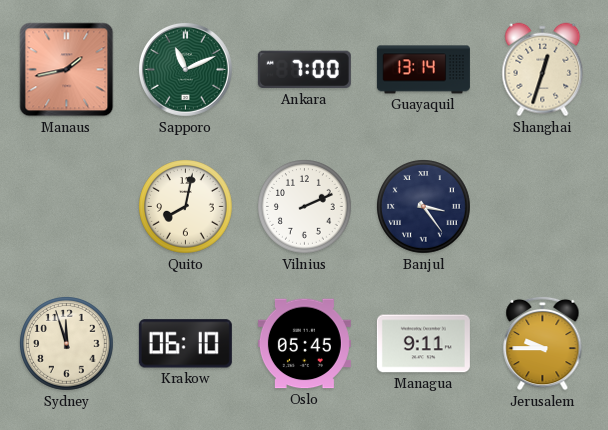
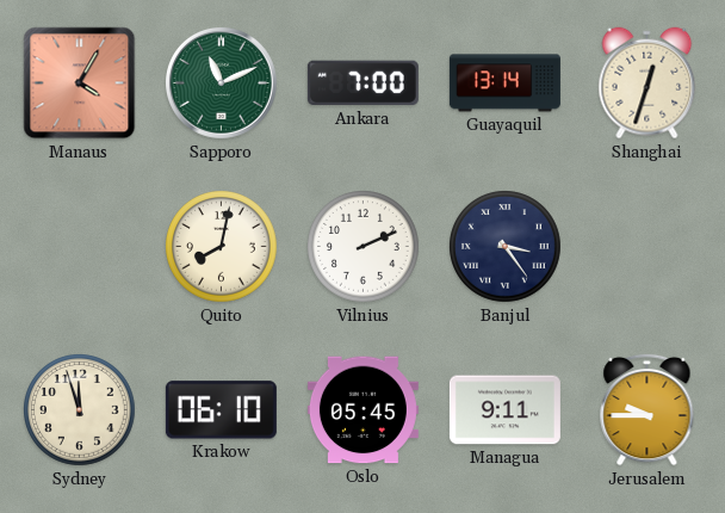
Manaus: 1:43 -> 4:05 (80, 84)
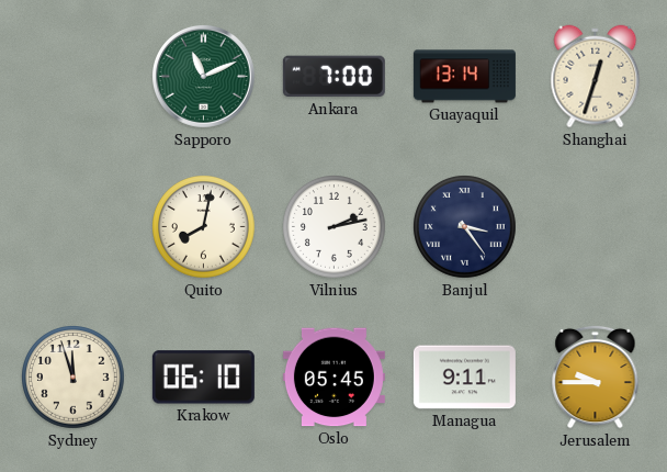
Manaus: 4:05 -> none (80, 84)
Vilnius: 2:11 -> 2:13 (335, 227)
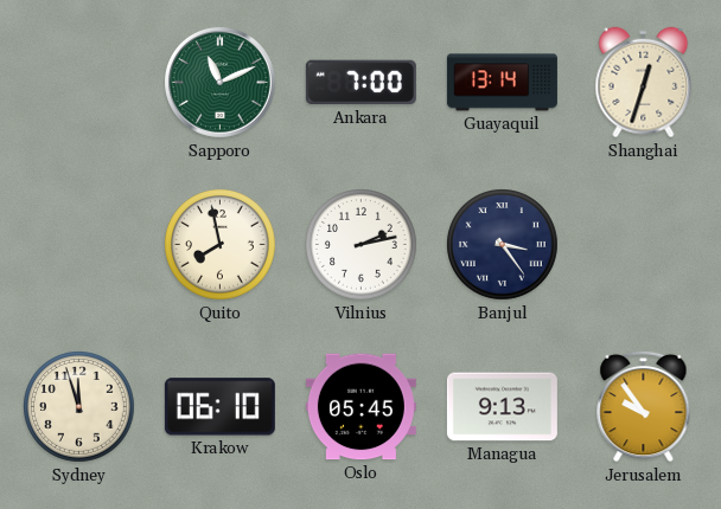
Quito: 8:02 -> 7:58 (221, 245)
Managua: 9:11 -> 9:13 (502, 407)
Jerusalem: 9:45 -> 9:54 (644, 406)
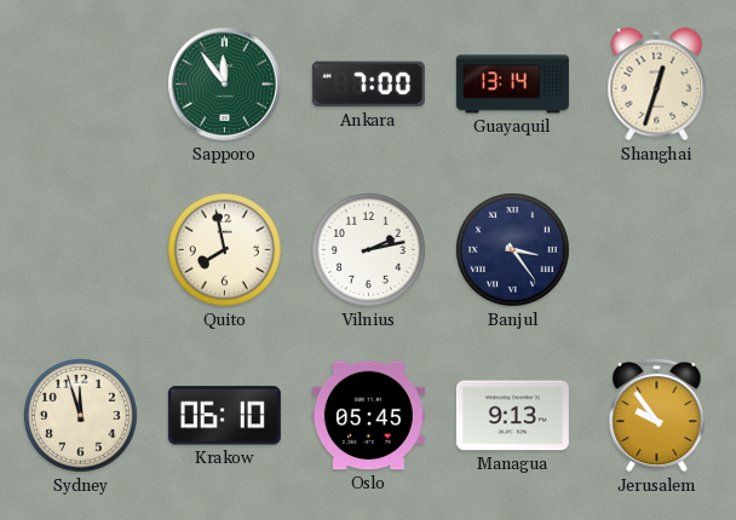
Sapporo: 11:11 -> 11:54 (224, 83)
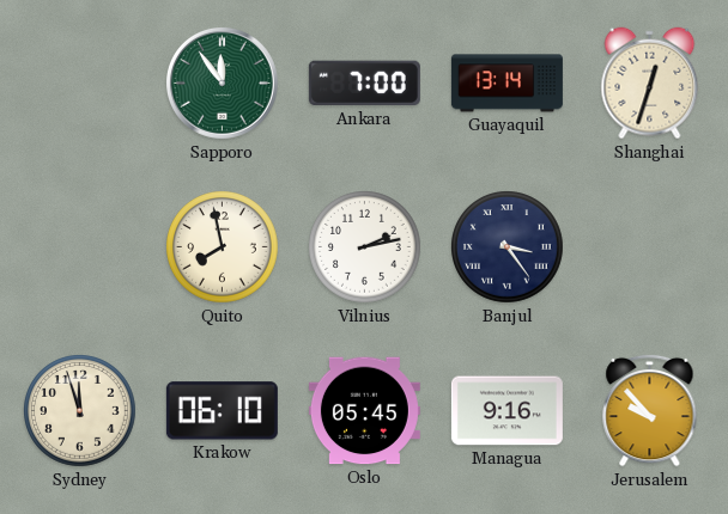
Managua: 9:13 -> 9:16 (506, 411)
Jerusalem: 9:54 -> 9:53 (650, 410)
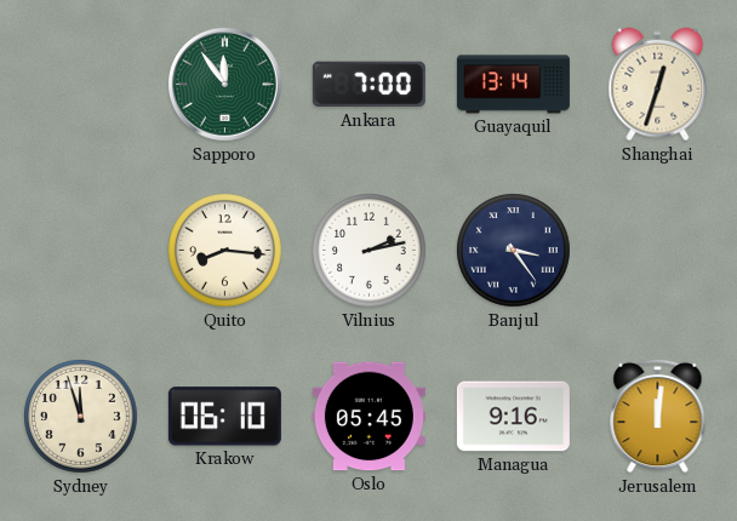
Quito: 7:58 -> 8:16 (225, 251)
Jerusalem: 9:53 -> 12:01 (658, 416)
